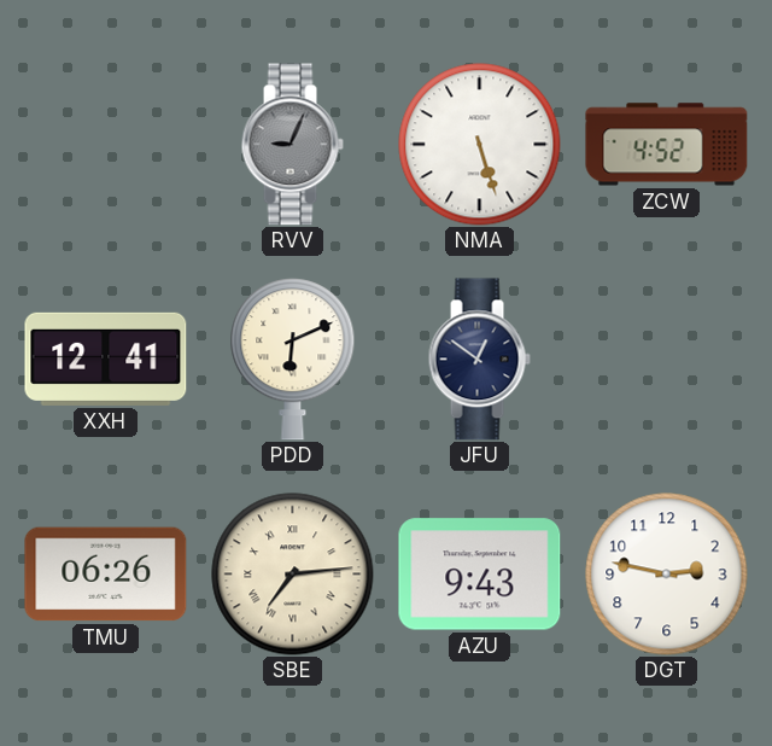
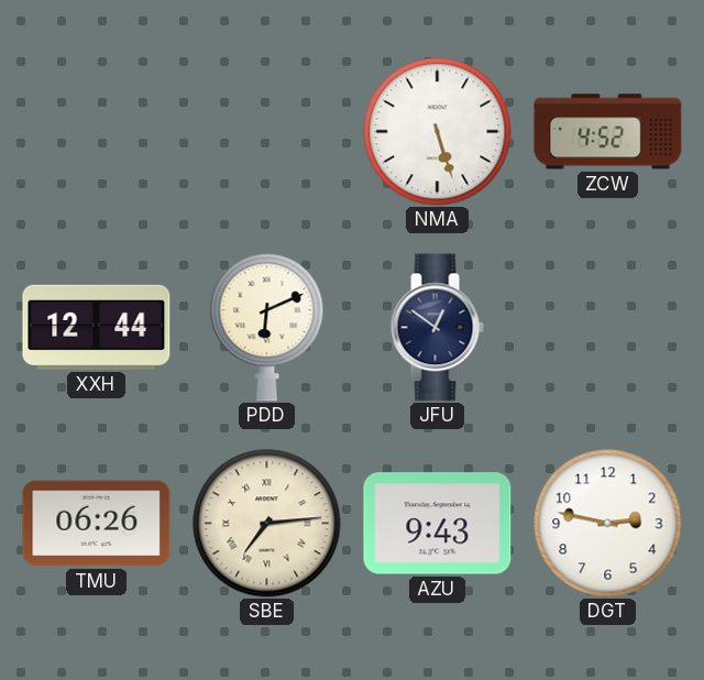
RVV: 9:04 -> none (292, 145)
XXH: 12:41 -> 12:44 (97, 327)
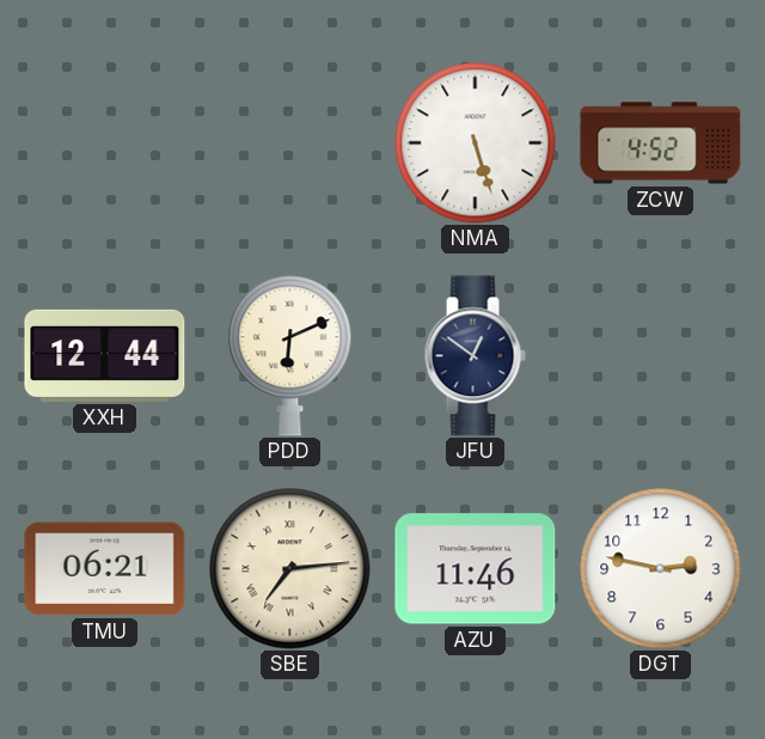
TMU: 06:26 -> 06:21 (105, 569)
AZU: 9:43 -> 11:46 (476, 569)
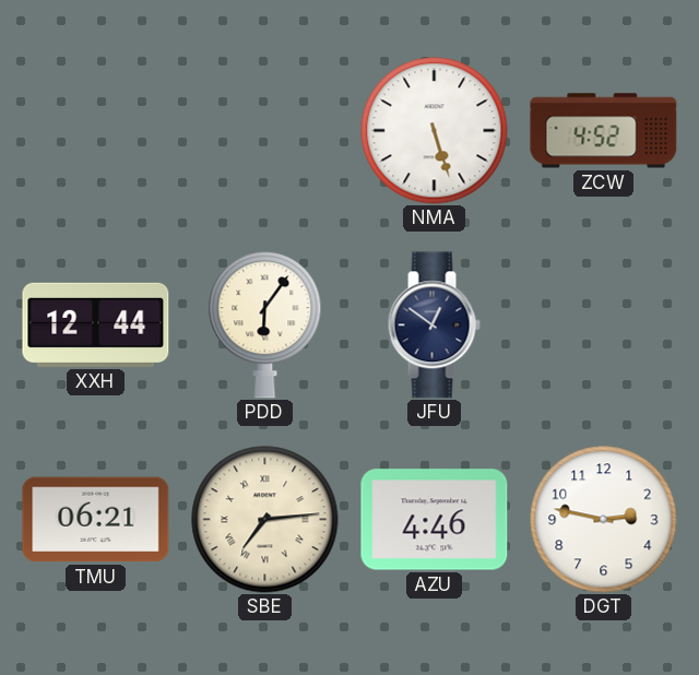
PDD: 6:11 -> 6:06 (265, 325)
AZU: 11:46 -> 4:46 (435, 520)
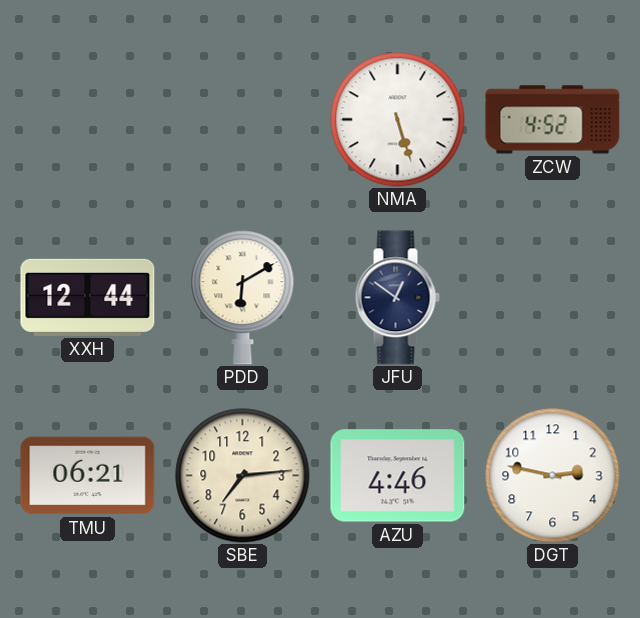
PDD: 6:06 -> 6:10 (243, 298)
SBE numerals: Roman -> Arabic (243, 476)
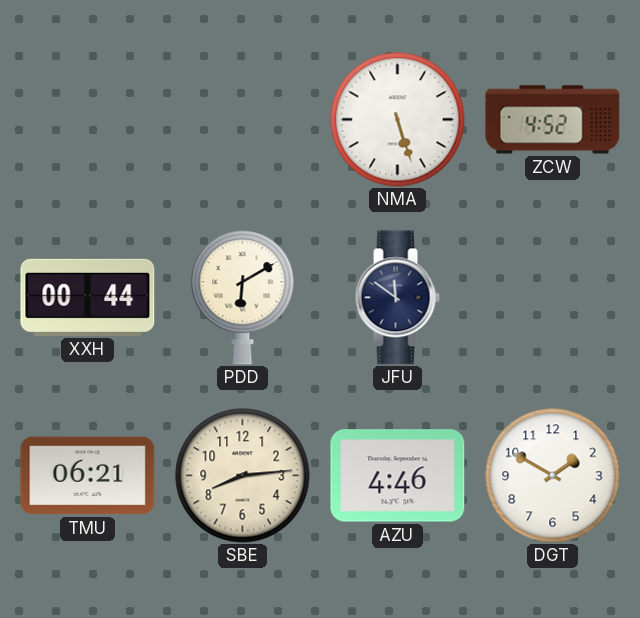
XXH: 12:44 -> 00:44 (88, 297)
JFU: 12:51 -> 11:51 (397, 298)
SBE: 7:14 -> 8:14 (243, 476)
DGT: 2:47 -> 1:50 (553, 476)
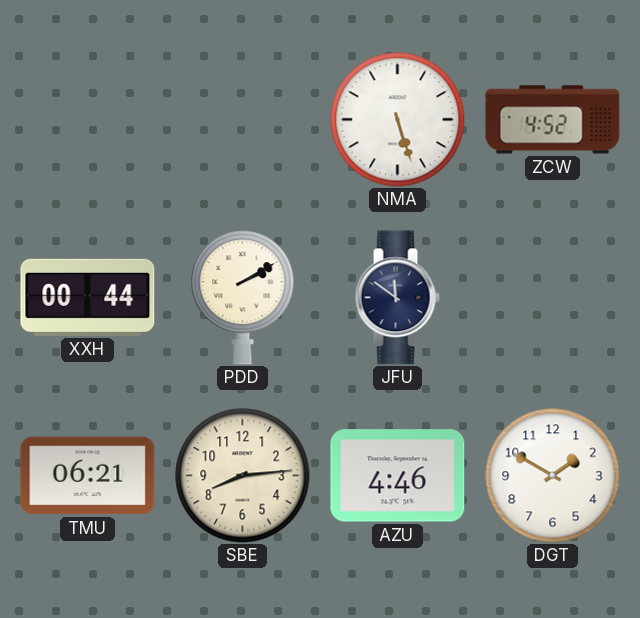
PDD: 6:10 -> 2:10 (243, 298)
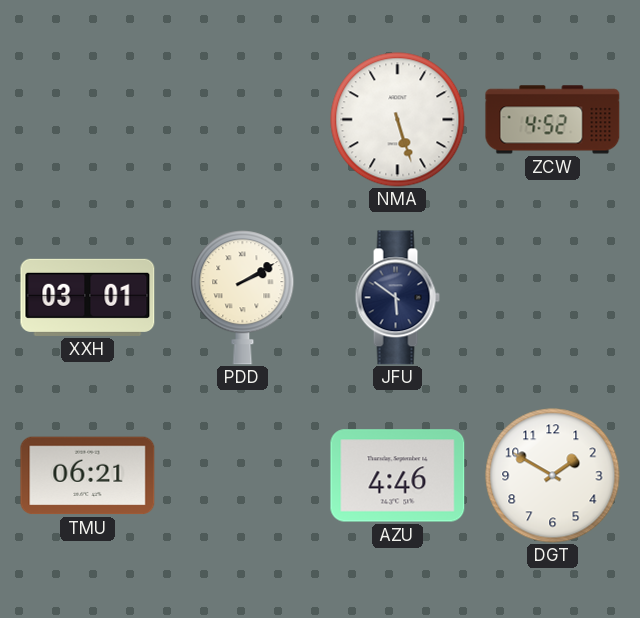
XXH: 00:44 -> 03:01 (88, 297)
JFU: 11:51 -> 5:51 (397, 298)
SBE: 8:14 -> none (243, 476)
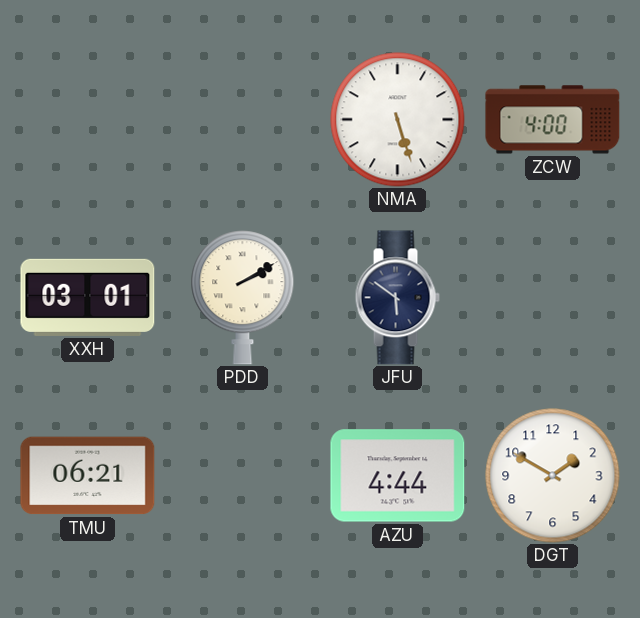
ZCW: 4:52 -> 4:00 (553, 120)
AZU: 4:46 -> 4:44 (398, 476)
